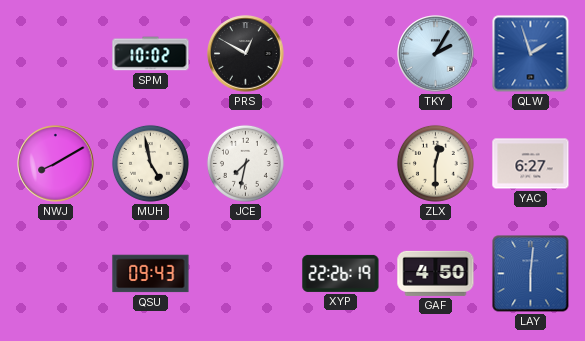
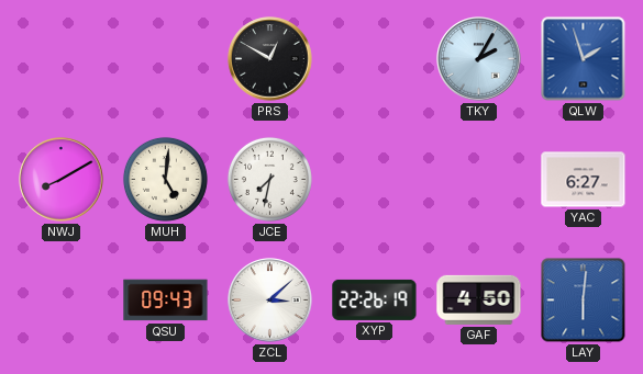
SPM: 10:02 -> none (151, 54)
MUH: 4:58 -> 5:01 (165, 179)
ZLX: 12:30 -> none (435, 163)
ZCL: none -> 3:08 (270, 301)
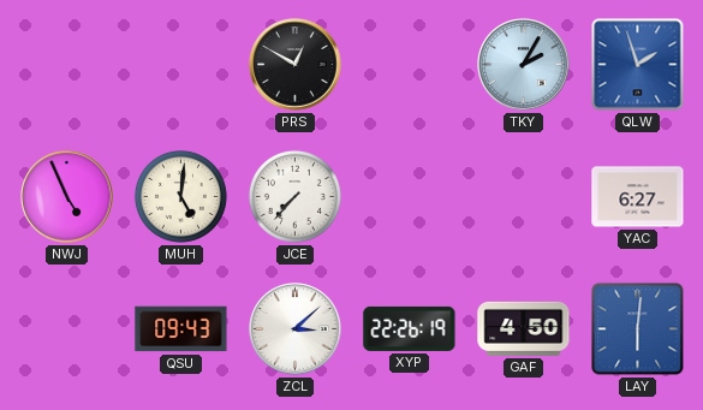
NWJ: 8:10 -> 4:56 (67, 197)
JCE: 7:32 -> 7:37 (294, 196)
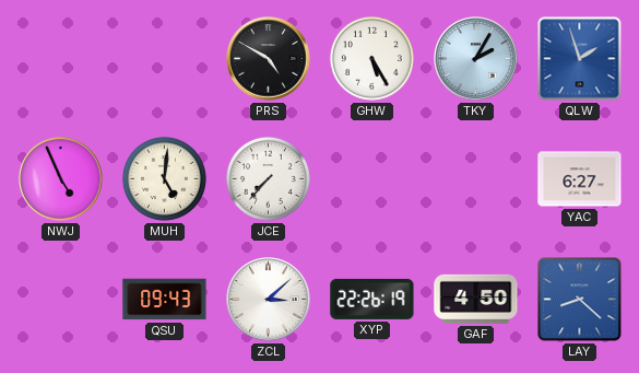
PRS: 12:50 -> 4:50 (269, 59)
GHW: none -> 5:25 (371, 58)
LAY: 6:01 -> 8:22 (580, 300)
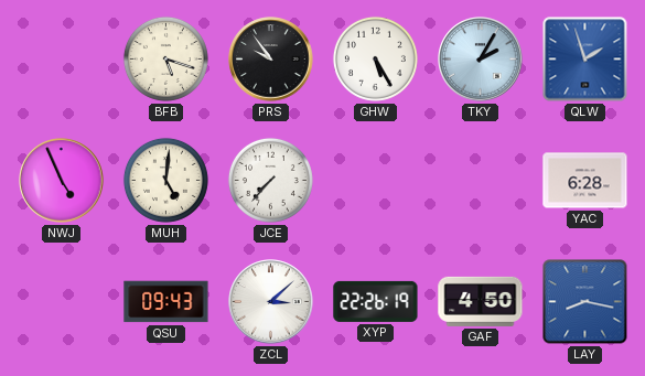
BFB: none -> 5:18 (165, 58)
PRS: 4:50 -> 9:54 (271, 60)
YAC: 6:27 -> 6:28 (585, 181)
LAY: 8:22 -> 8:17 (585, 302)
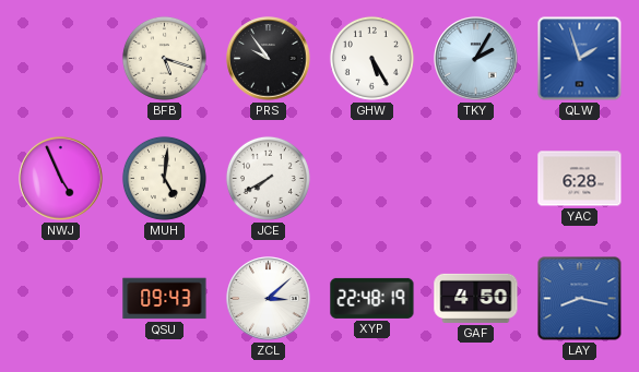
JCE: 7:37 -> 7:40 (268, 178)
XYP: 22:26 -> 22:48 (372, 298)
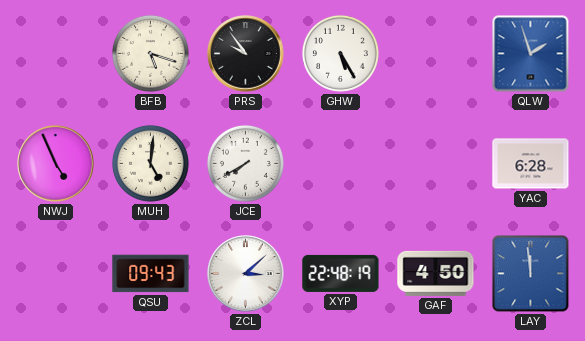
TKY: 2:05 -> none (476, 59)
LAY: 8:17 -> 11:59 (531, 274)
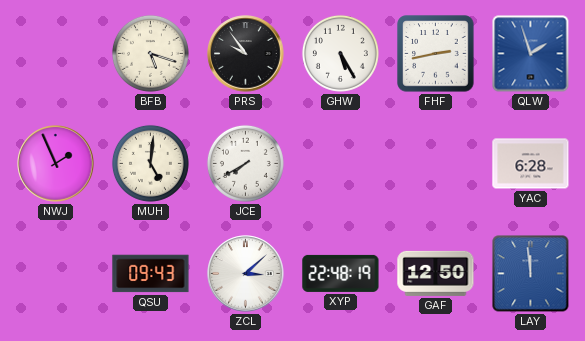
FHF: none -> 2:43 (436, 54)
NWJ: 4:56 -> 1:56 (56, 164)
GAF: 4:50 -> 12:50 (436, 273)
